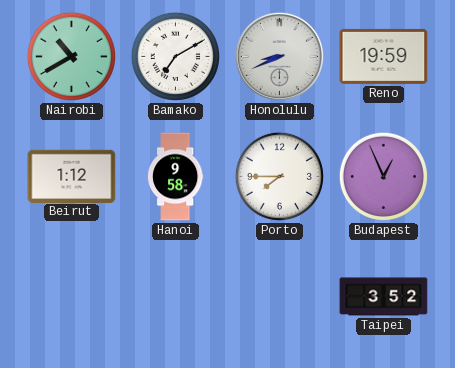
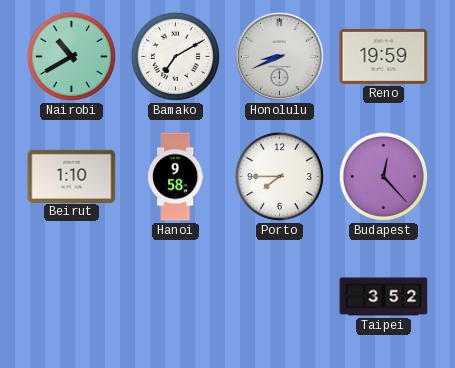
Beirut: 1:12 -> 1:10 (72, 176)
Budapest: 12:56 -> 12:23 (383, 176)
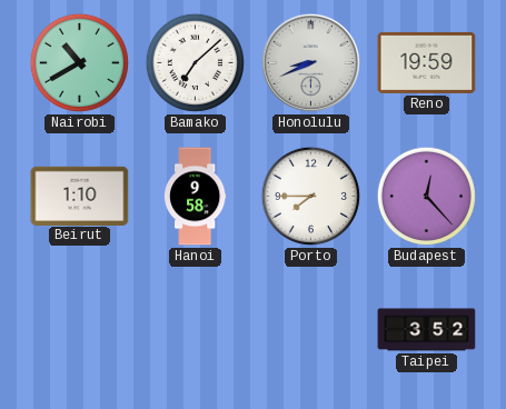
Bamako: 7:10 -> 7:08 (195, 62)
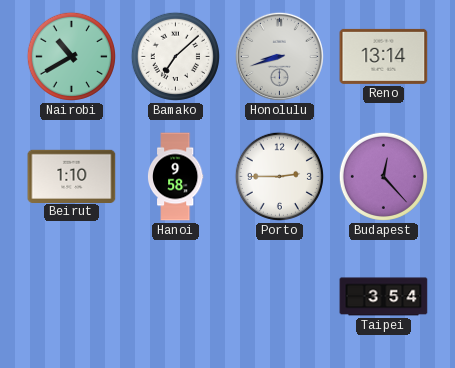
Honolulu: 8:41 -> 8:42 (279, 56)
Reno: 19:59 -> 13:14 (384, 56)
Porto: 7:45 -> 2:45 (279, 176)
Taipei: 3:52 -> 3:54 (384, 297)
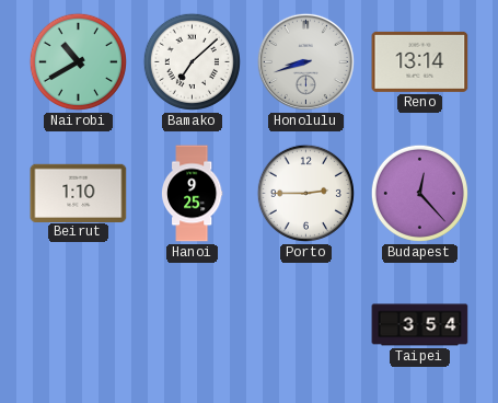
Hanoi: 9:58 -> 9:25 (192, 194)
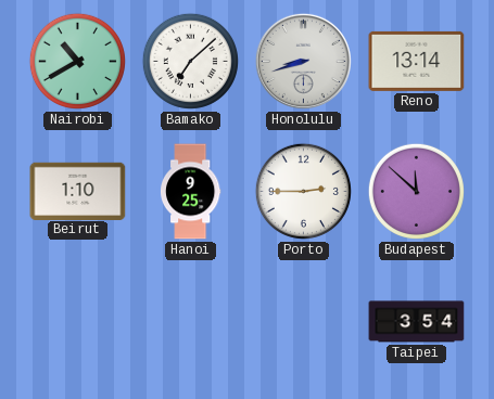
Budapest: 12:23 -> 11:52 (416, 191)
